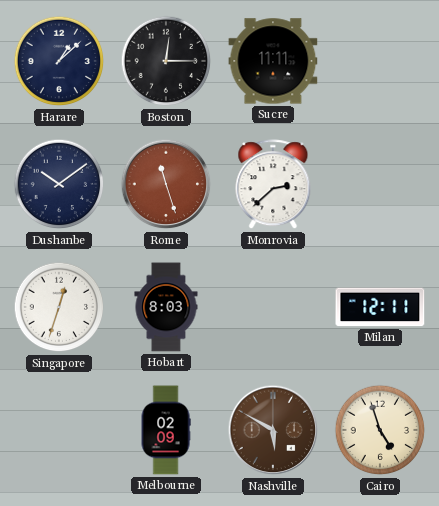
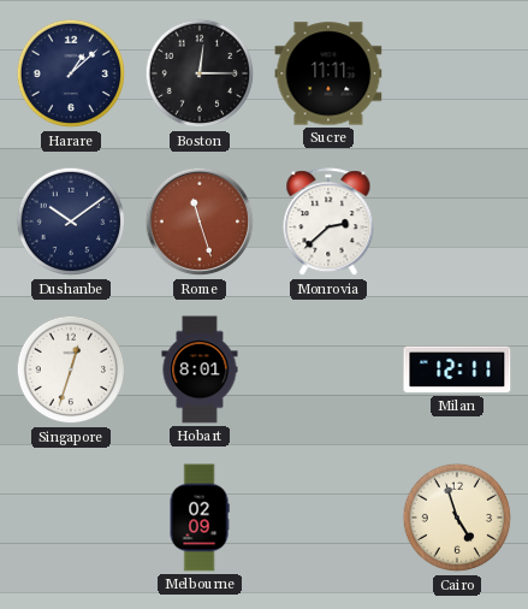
Hobart: 8:03 -> 8:01 (200, 369)
Nashville: 5:50 -> none (273, 430)
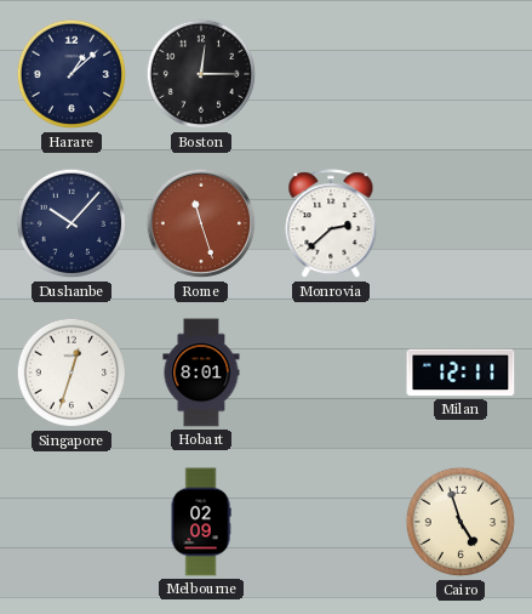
Sucre: 11:11 -> none (328, 73)
Dushanbe: 10:09 -> 10:07 (71, 223)
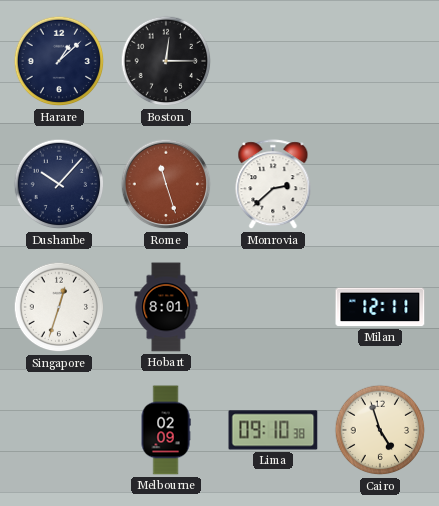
Lima: none -> 09:10 (273, 430)
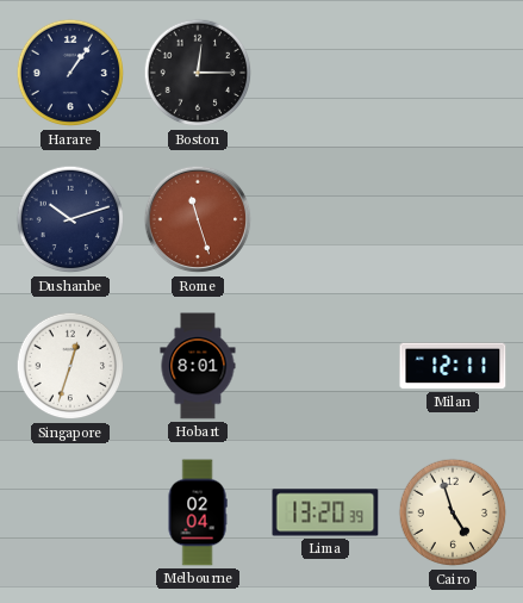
Harare: 1:08 -> 1:06 (70, 73)
Dushanbe: 10:07 -> 10:12 (70, 219)
Monrovia: 2:38 -> none (273, 185)
Melbourne: 02:09 -> 02:04 (198, 512)
Lima: 09:10 -> 13:20 (325, 512)
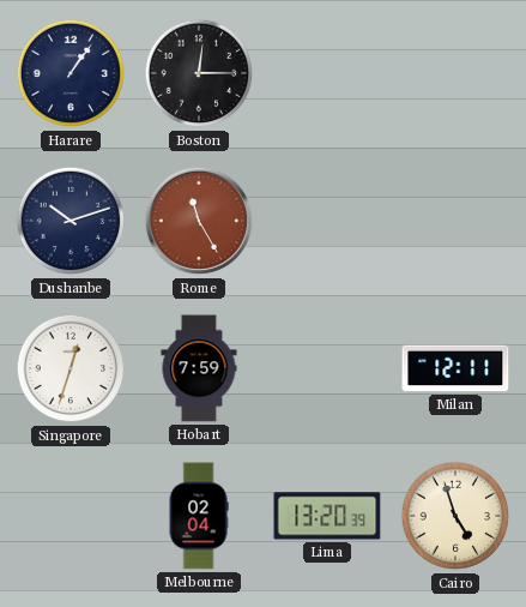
Rome: 11:27 -> 11:25 (199, 221)
Hobart: 8:01 -> 7:59 (199, 368)
